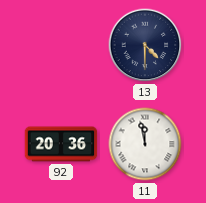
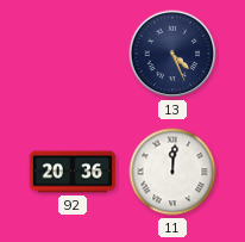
13: 4:30 -> 4:26 (172, 54)
11: 11:58 -> 12:01 (172, 172)
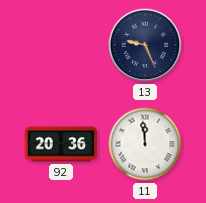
13: 4:26 -> 9:26 (145, 45)
11: 12:01 -> 11:59 (145, 144)
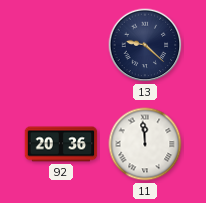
13: 9:26 -> 9:22 (145, 45)
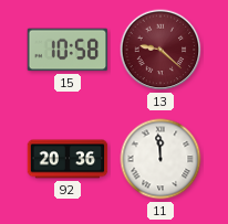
15: none -> 10:58 (68, 50)
13 dial: navy -> burgundy (160, 50)
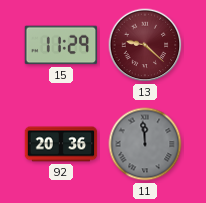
15: 10:58 -> 11:29 (61, 45)
11 dial: white -> grey (145, 144)
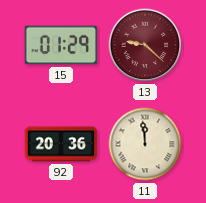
15: 11:29 -> 01:29 (61, 45)
11 dial: grey -> cream (145, 144)
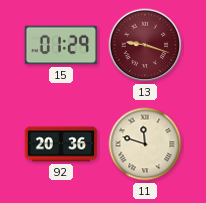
13: 9:22 -> 9:18 (145, 45)
11: 11:59 -> 11:48 (145, 144)
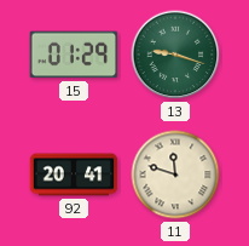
13 dial: burgundy -> green (175, 55)
92: 20:36 -> 20:41 (74, 175)
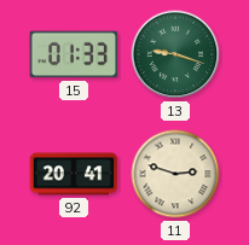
15: 01:29 -> 01:33 (74, 54)
11: 11:48 -> 2:48 (175, 174)
